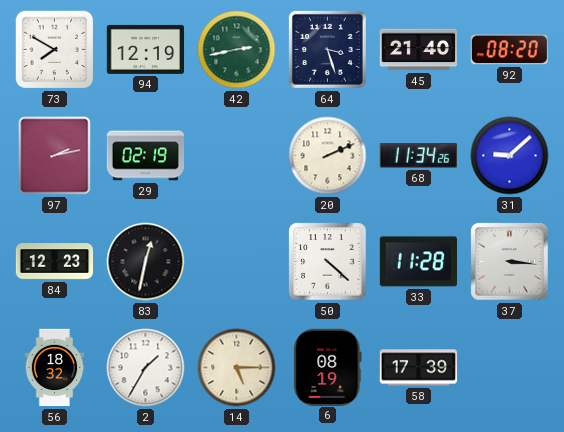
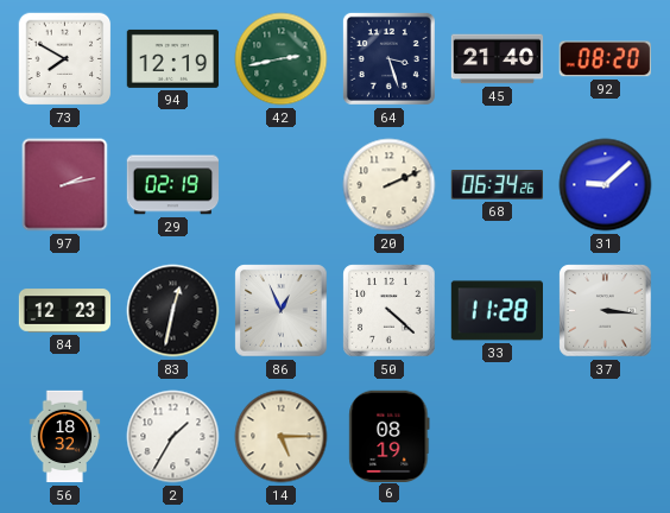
68: 11:34 -> 06:34 (497, 185)
86: none -> 12:56 (282, 311)
58: 17:39 -> none (419, 368)
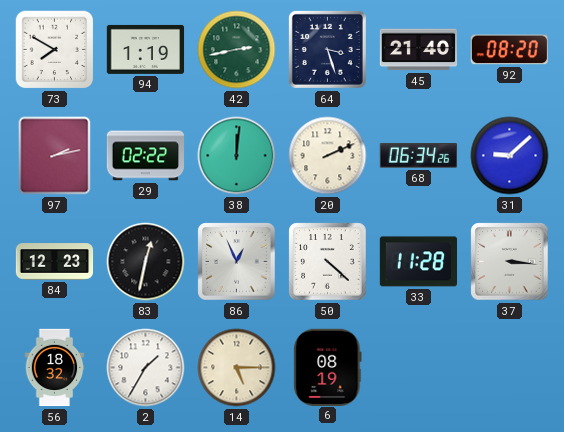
94: 12:19 -> 1:19 (146, 49)
29: 02:19 -> 02:22 (146, 156)
38: none -> 12:01 (237, 156)
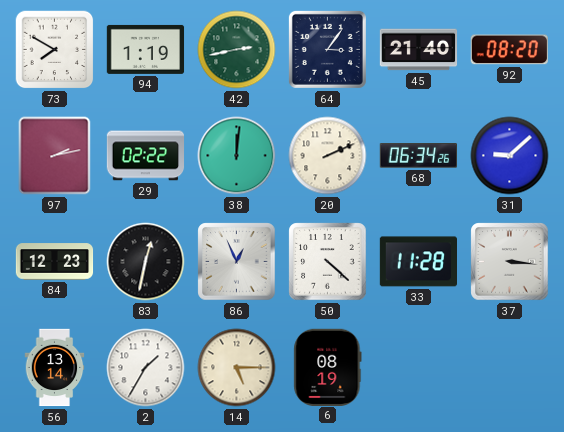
64: 3:27 -> 3:06 (327, 49)
56: 18:32 -> 13:14 (55, 368)
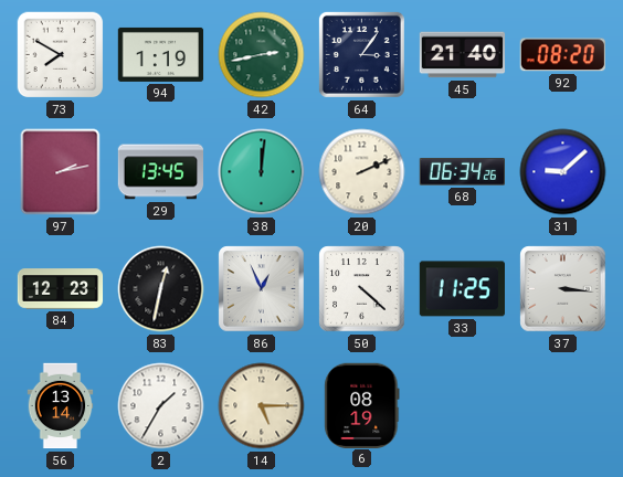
29: 02:22 -> 13:45 (161, 172)
33: 11:28 -> 11:25 (462, 289)
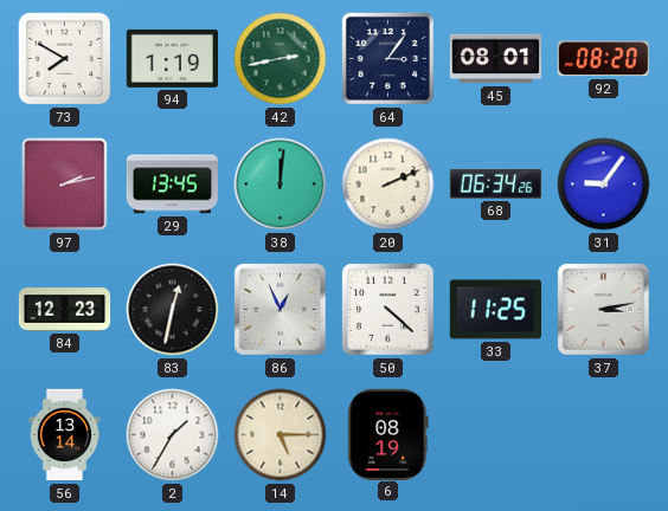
45: 21:40 -> 08:01 (496, 59)
31: 9:08 -> 9:06 (604, 185)
37: 3:16 -> 3:13 (604, 310)
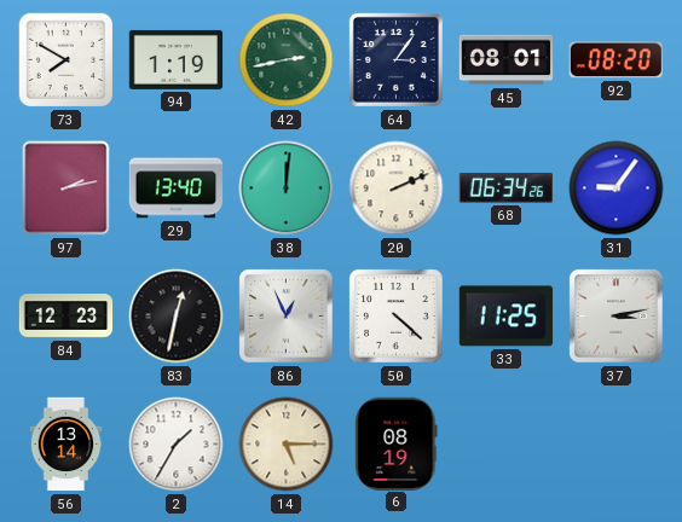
29: 13:45 -> 13:40 (177, 188)
